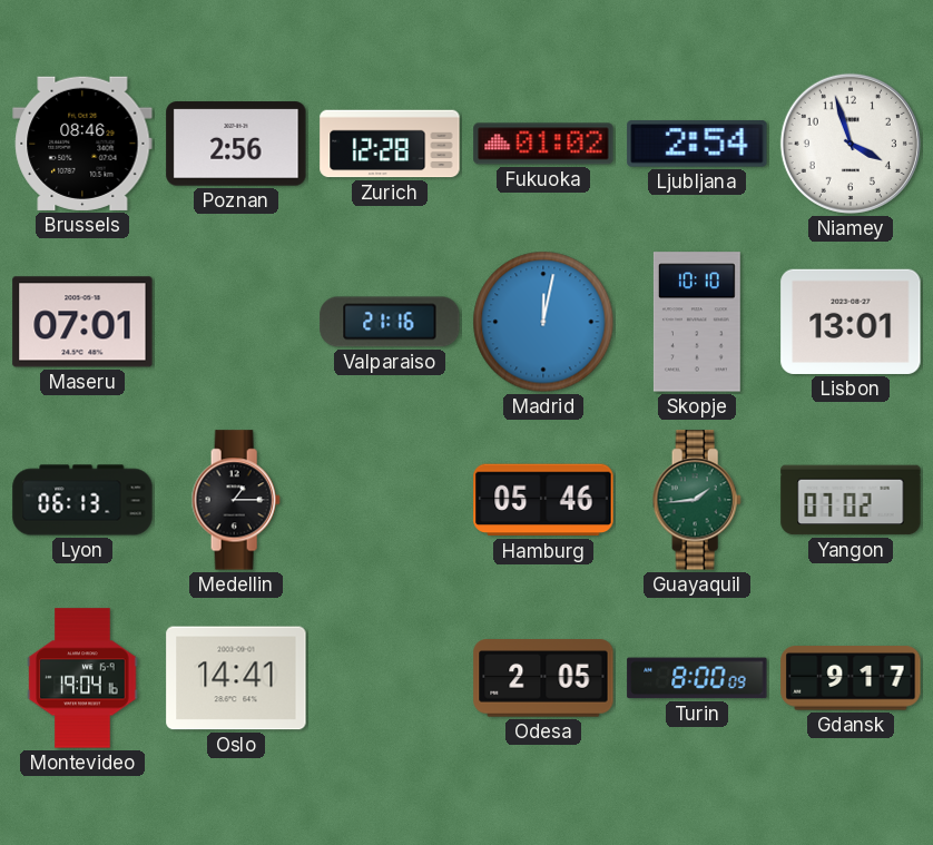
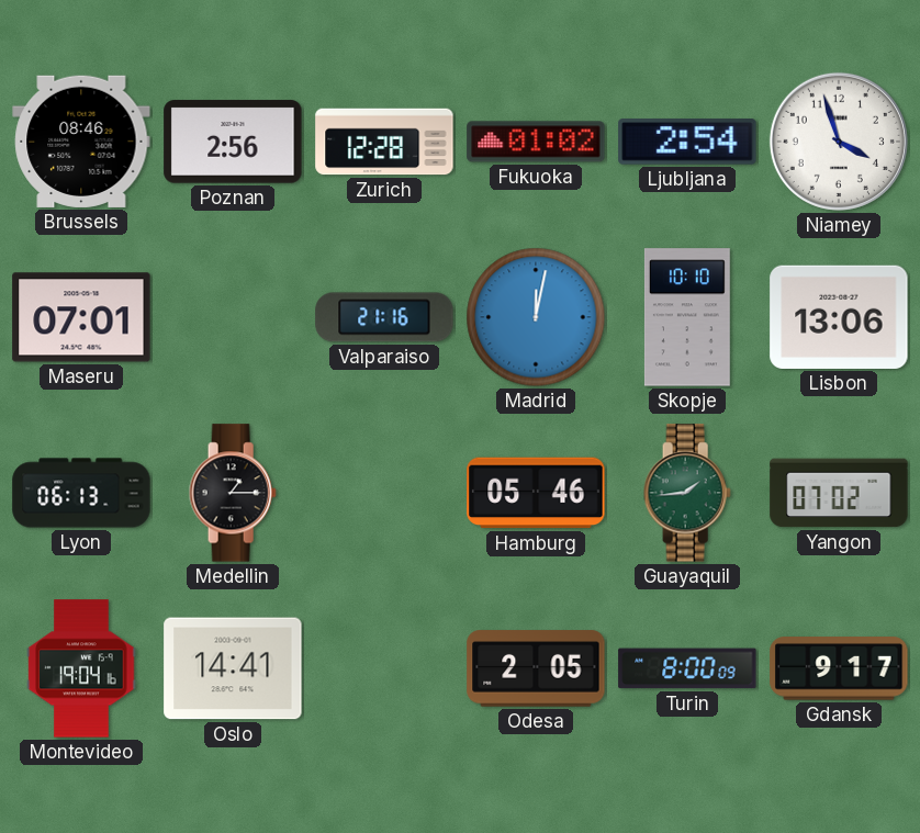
Lisbon: 13:01 -> 13:06 (839, 317)
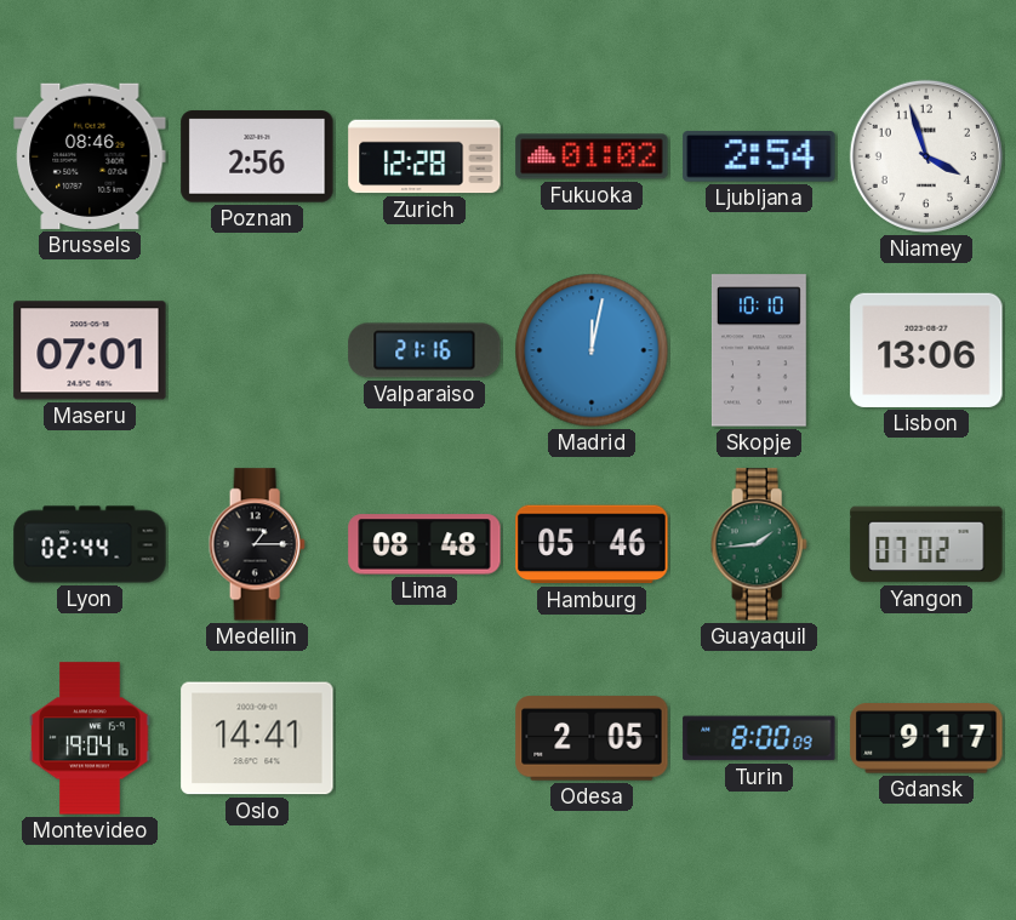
Lyon: 06:13 -> 02:44 (90, 544)
Lima: none -> 08:48 (424, 544)
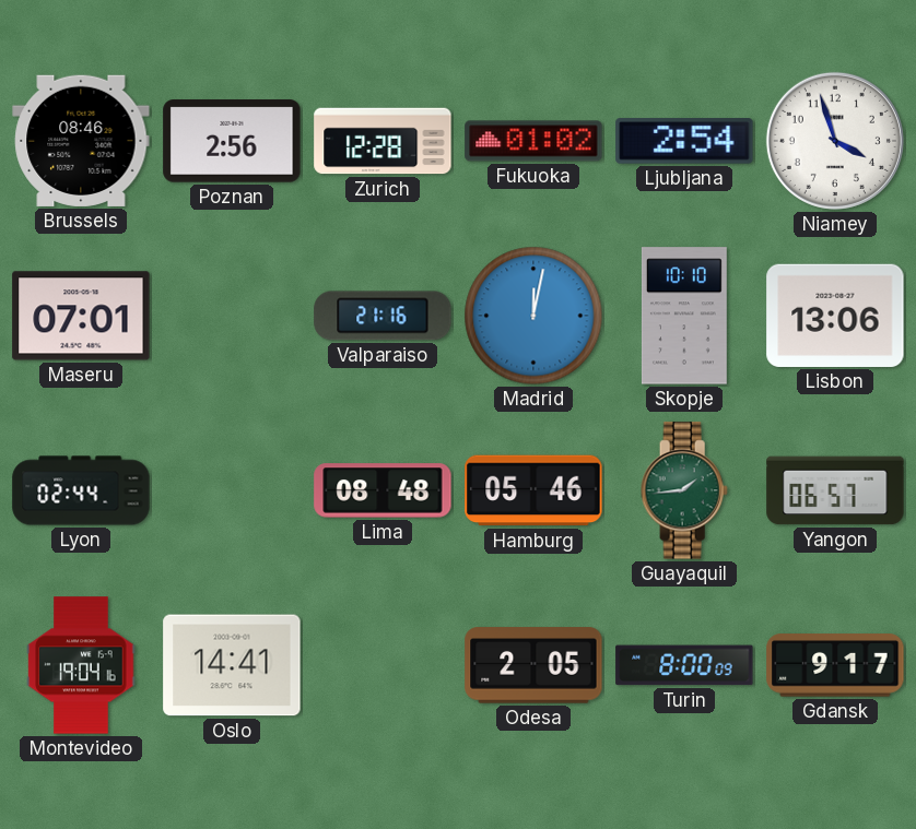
Medellin: 1:15 -> none (257, 544)
Yangon: 07:02 -> 06:57 (835, 490)
